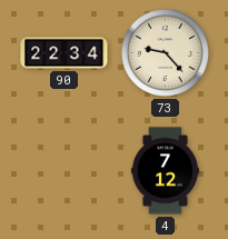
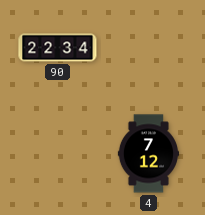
73: 9:23 -> none (165, 52)
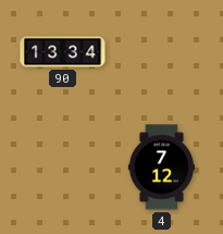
90: 22:34 -> 13:34 (63, 52)
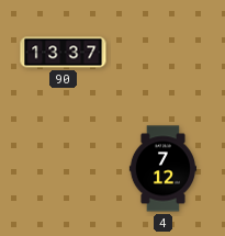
90: 13:34 -> 13:37 (64, 53)
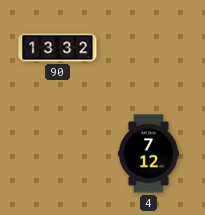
90: 13:37 -> 13:32 (58, 48)
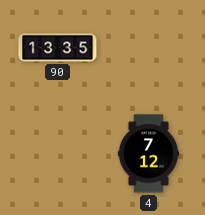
90: 13:32 -> 13:35 (58, 48)
